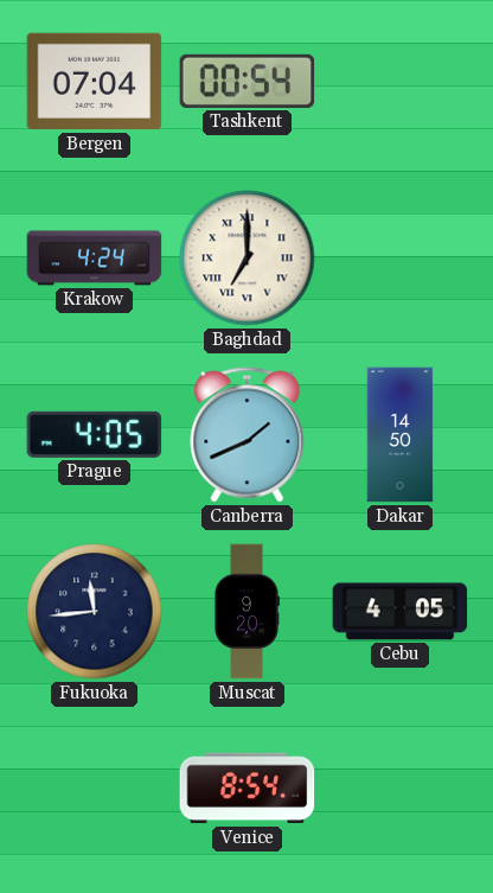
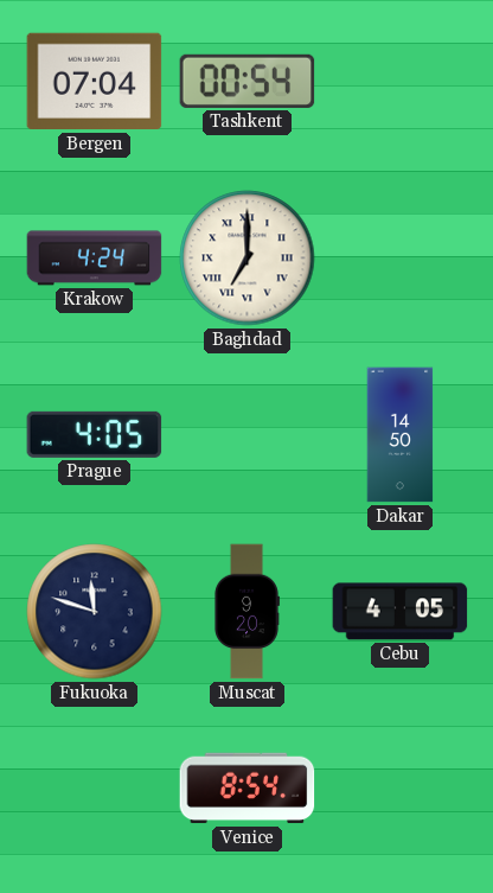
Canberra: 1:41 -> none (248, 435)
Fukuoka: 11:44 -> 11:48 (95, 612)
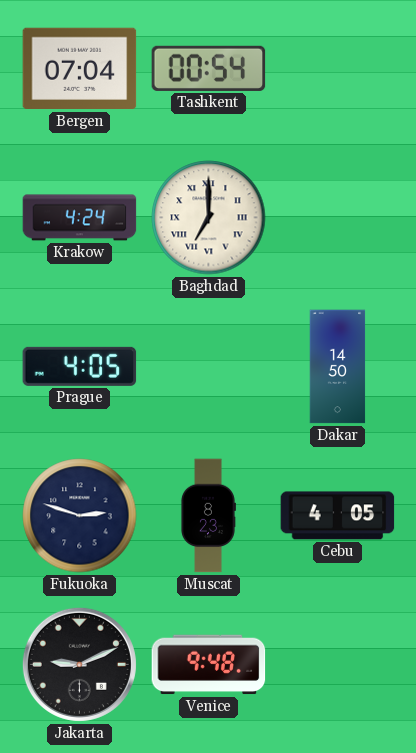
Fukuoka: 11:48 -> 2:48 (80, 516)
Muscat: 9:20 -> 8:23 (208, 516)
Jakarta: none -> 9:11 (79, 664)
Venice: 8:54 -> 9:48 (209, 665)
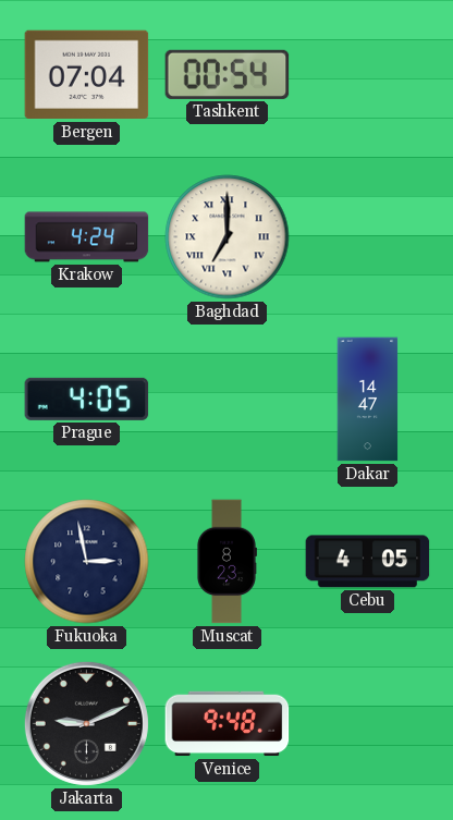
Dakar: 14:50 -> 14:47 (368, 400)
Fukuoka: 2:48 -> 2:58 (87, 562)
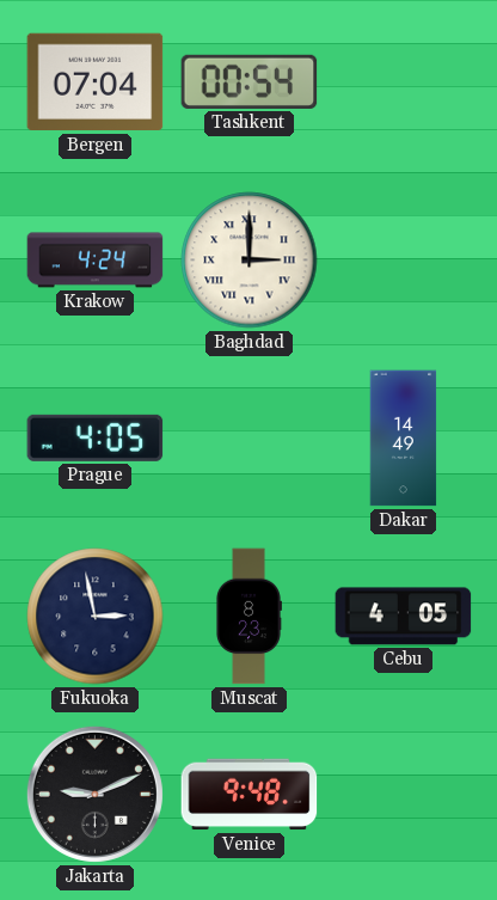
Baghdad: 7:00 -> 3:00 (250, 261)
Dakar: 14:47 -> 14:49 (404, 439)
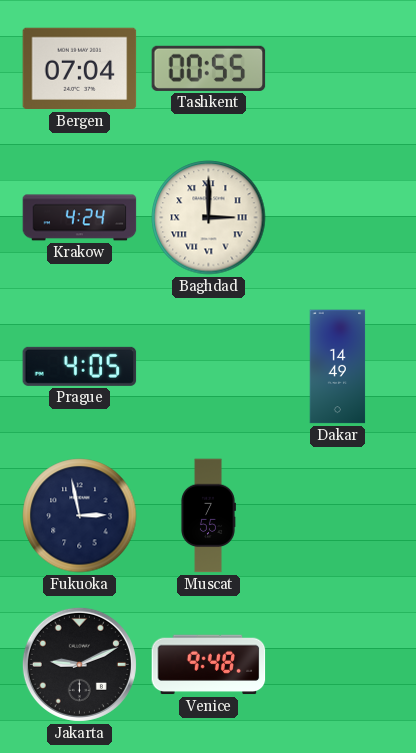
Tashkent: 00:54 -> 00:55 (209, 68)
Muscat: 8:23 -> 7:55 (208, 516)
Cebu: 4:05 -> none (404, 617)
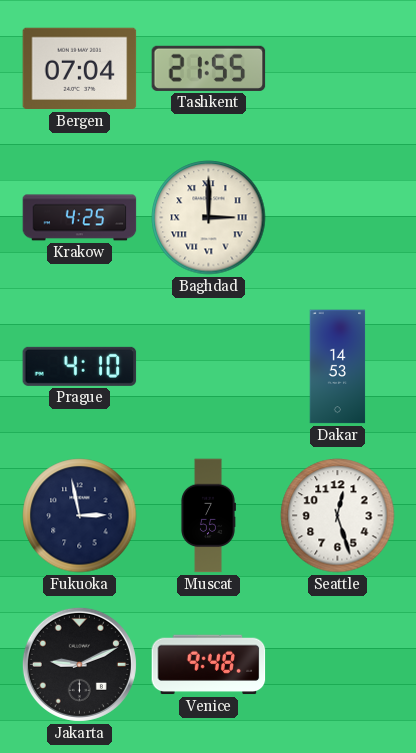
Tashkent: 00:55 -> 21:55 (209, 68)
Krakow: 4:24 -> 4:25 (80, 218)
Prague: 4:05 -> 4:10 (80, 366)
Dakar: 14:49 -> 14:53 (338, 367)
Seattle: none -> 12:27 (338, 516)
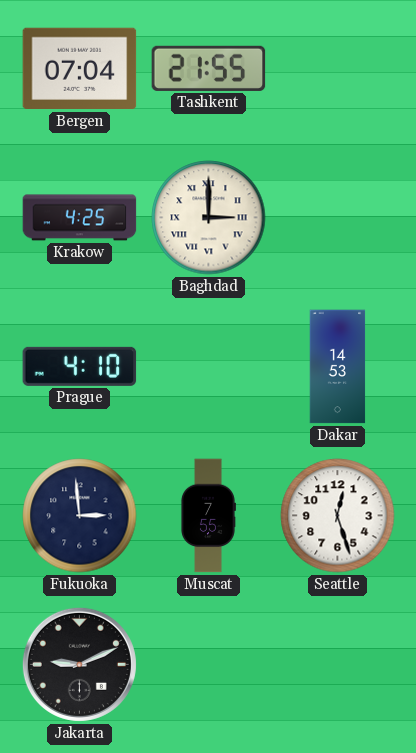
Fukuoka: 2:58 -> 2:59 (80, 516)
Venice: 9:48 -> none (209, 665)
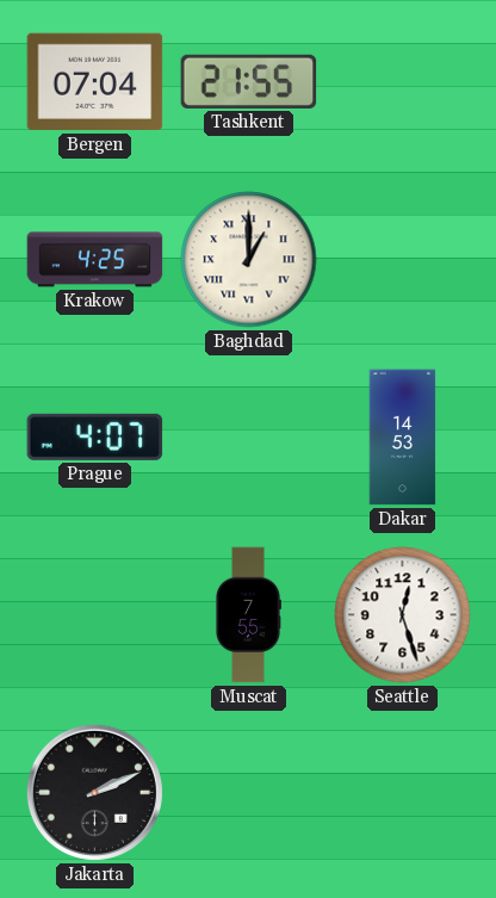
Baghdad: 3:00 -> 1:00 (249, 260)
Prague: 4:10 -> 4:07 (95, 436)
Fukuoka: 2:59 -> none (80, 516)
Jakarta: 9:11 -> 2:11 (94, 792)
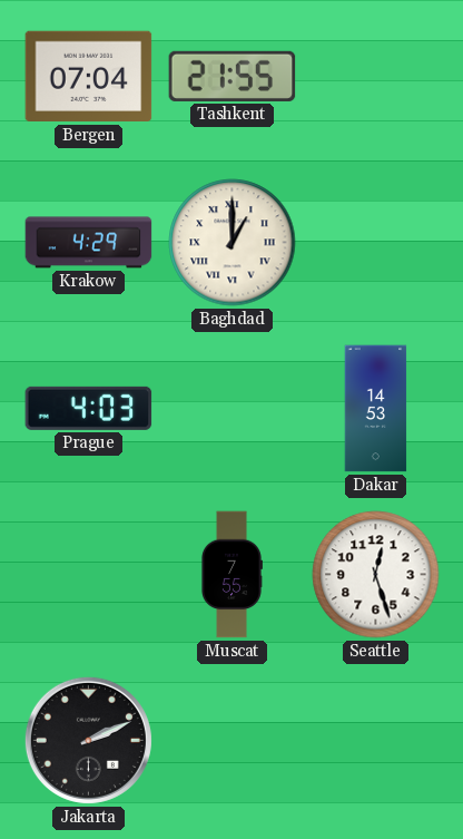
Krakow: 4:25 -> 4:29 (89, 243)
Prague: 4:07 -> 4:03 (89, 408)
